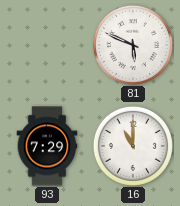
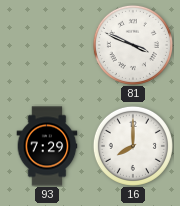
81: 5:49 -> 3:49 (133, 45)
16: 11:00 -> 8:00 (133, 146)
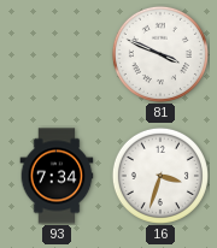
93: 7:29 -> 7:34 (57, 176)
16: 8:00 -> 3:33 (160, 176)
